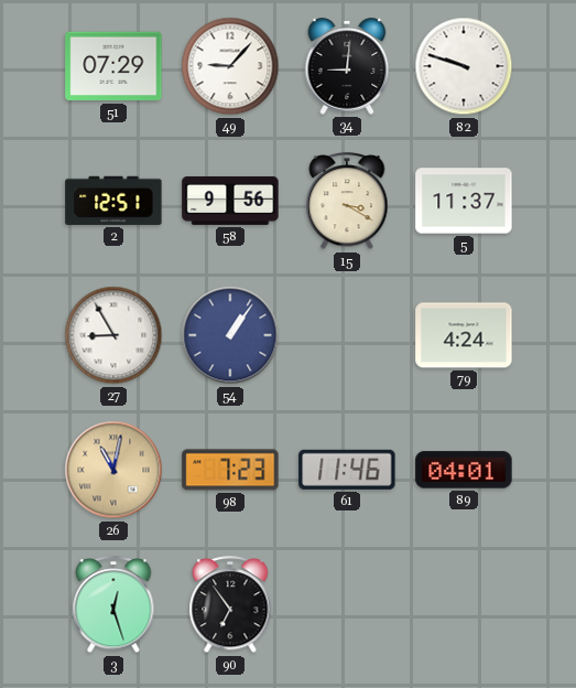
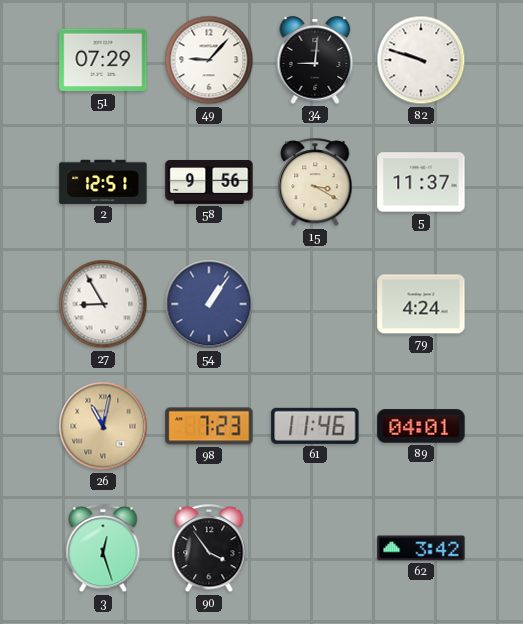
90: 6:54 -> 3:54 (209, 549)
62: none -> 3:42 (421, 548)
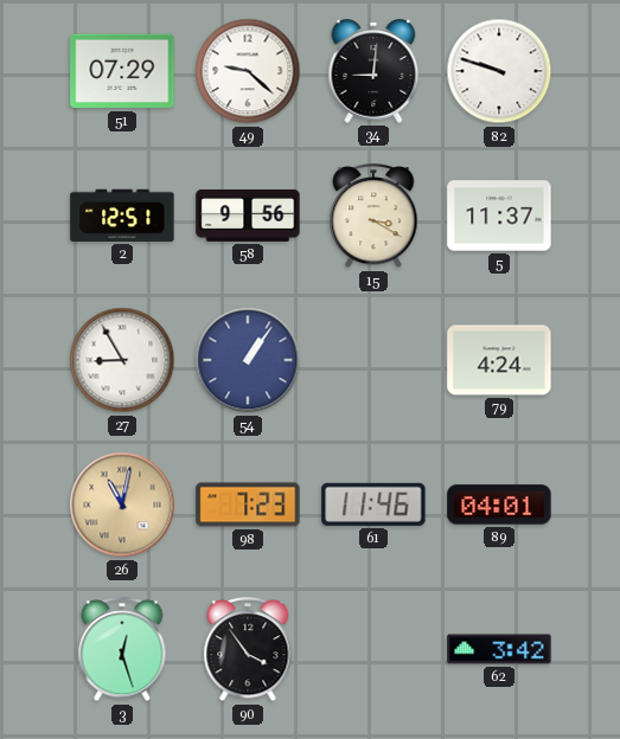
49: 9:07 -> 9:22 (248, 71)
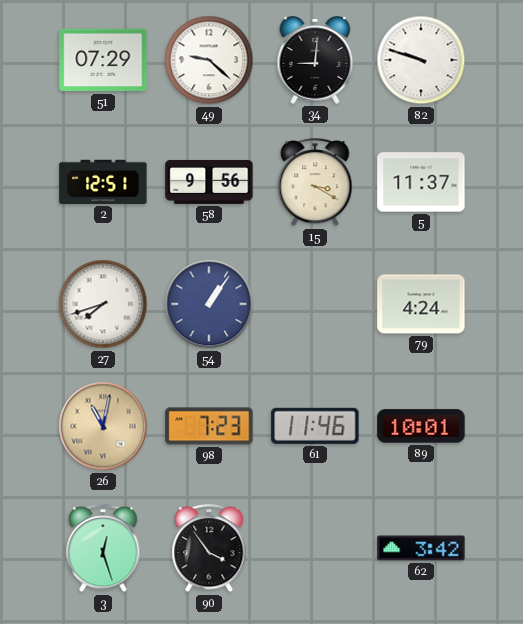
27: 8:55 -> 7:42 (103, 304)
89: 04:01 -> 10:01 (421, 426)
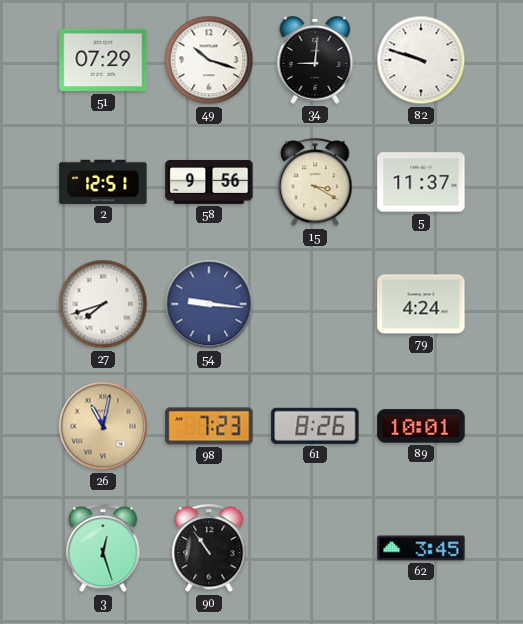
49: 9:22 -> 10:18 (209, 60)
54: 1:06 -> 9:16 (209, 304)
61: 11:46 -> 8:26 (315, 426)
90: 3:54 -> 10:54 (209, 549)
62: 3:42 -> 3:45 (421, 548)
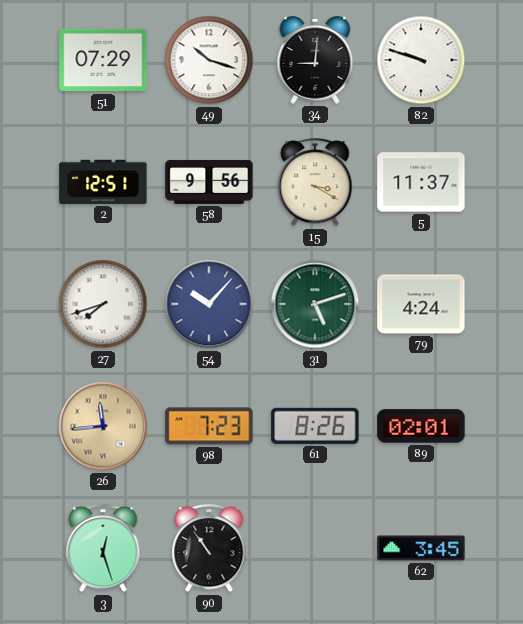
54: 9:16 -> 10:07 (209, 304)
31: none -> 5:12 (315, 304)
26: 11:02 -> 11:44 (103, 426)
89: 10:01 -> 02:01 (421, 426)
